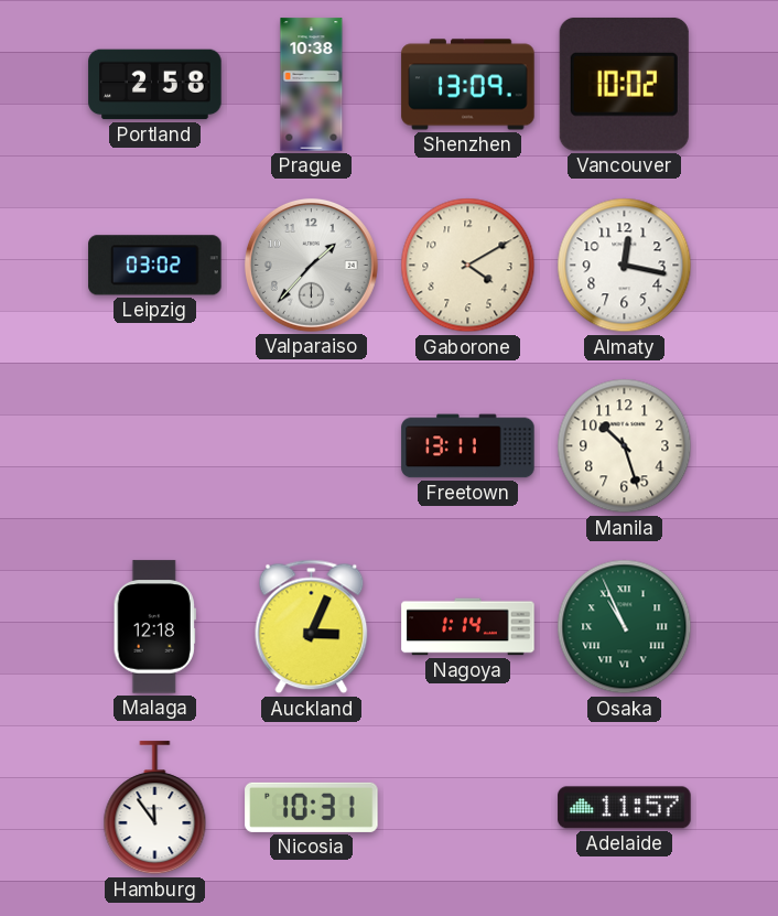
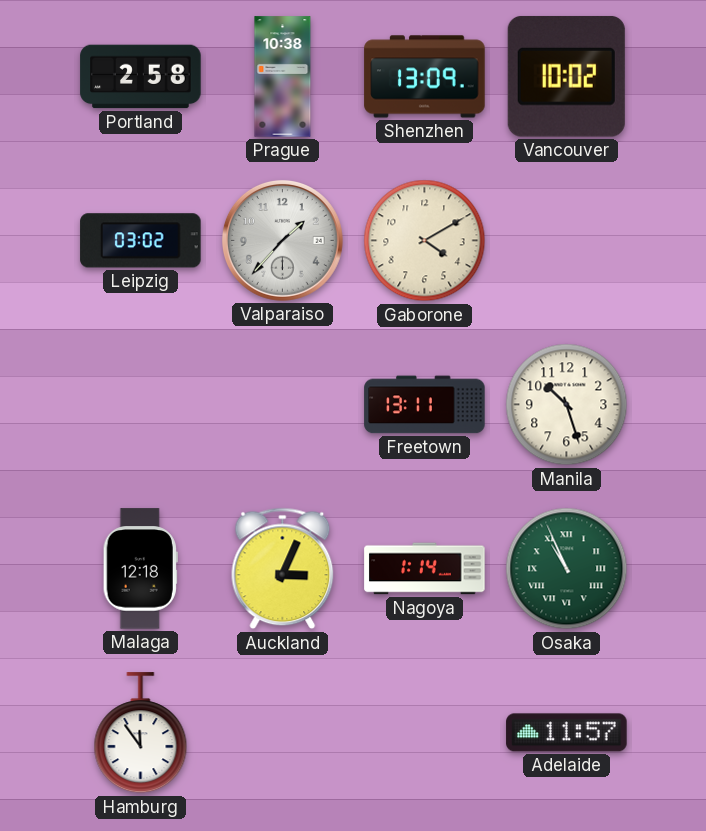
Almaty: 12:17 -> none (625, 266)
Nicosia: 10:31 -> none (312, 807)
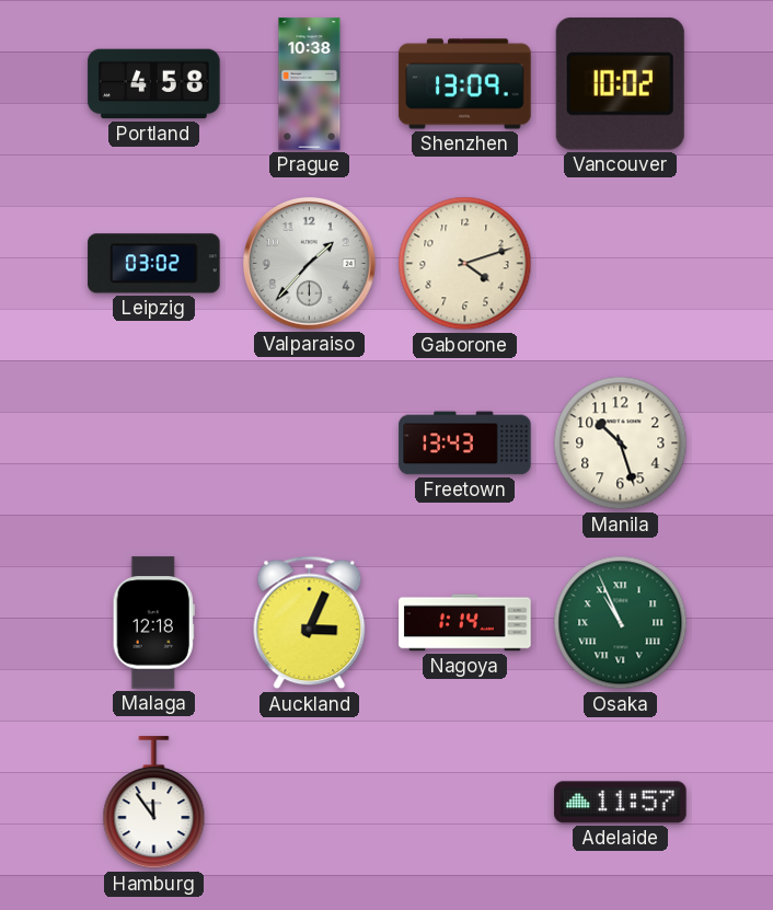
Portland: 2:58 -> 4:58 (154, 84)
Gaborone: 4:10 -> 4:12 (465, 264)
Freetown: 13:11 -> 13:43 (465, 444)
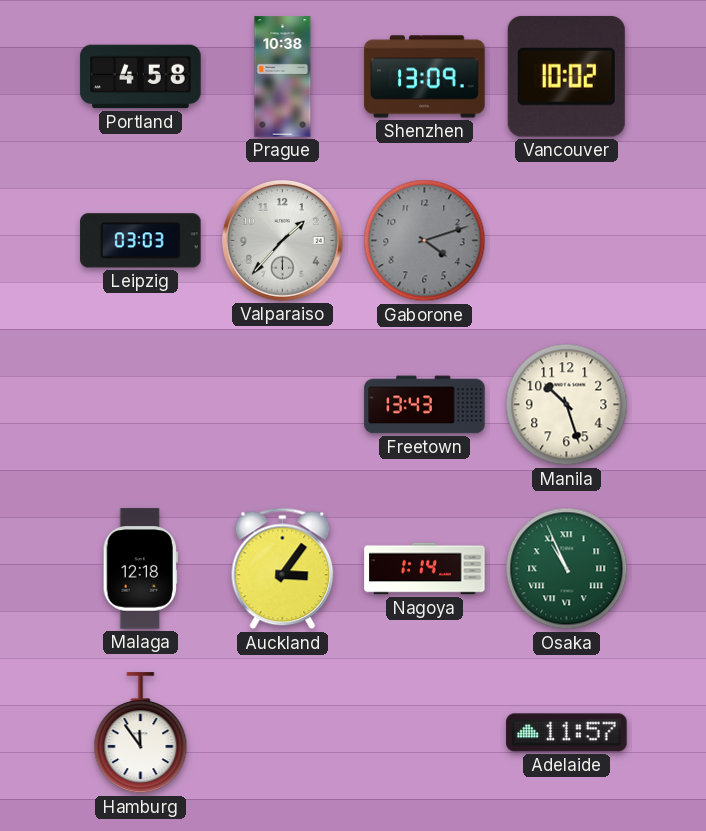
Leipzig: 03:02 -> 03:03 (141, 241)
Gaborone dial: cream -> grey (425, 241)
Auckland: 3:04 -> 3:06 (283, 569)
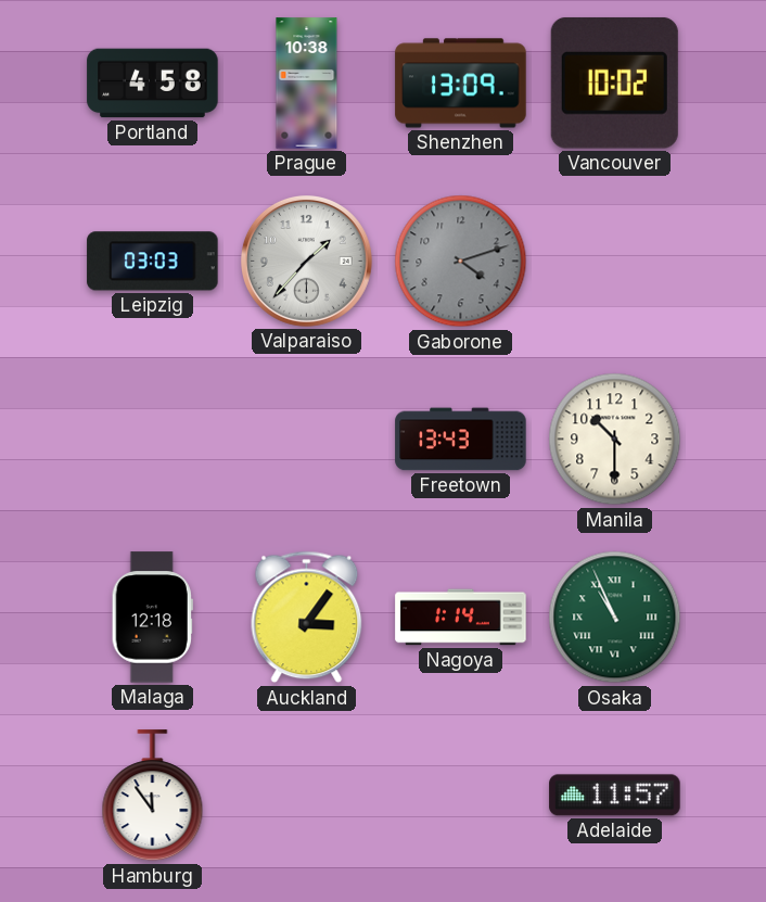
Manila: 10:27 -> 10:30 (615, 440)
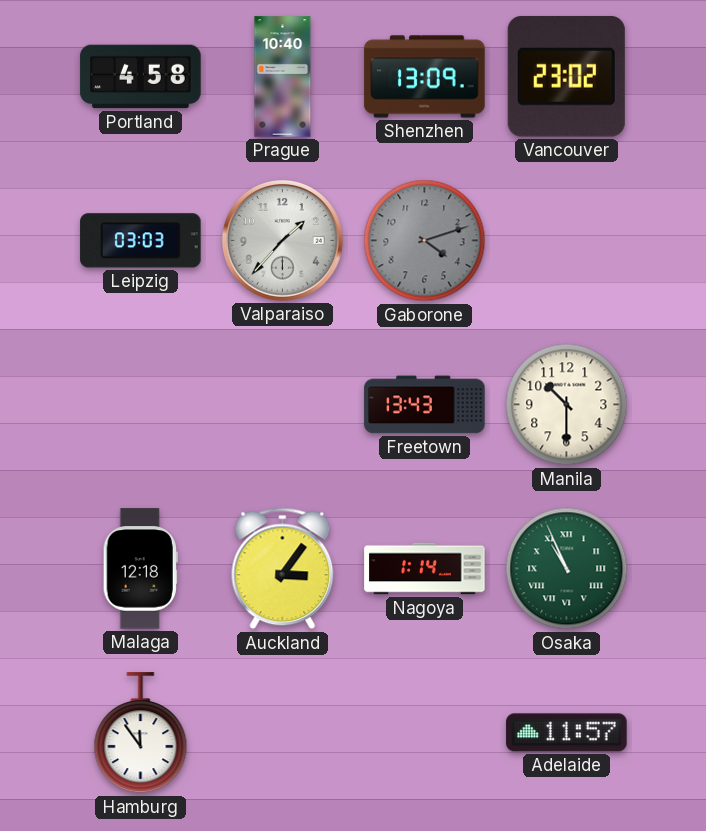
Prague: 10:38 -> 10:40 (283, 77)
Vancouver: 10:02 -> 23:02 (566, 76)
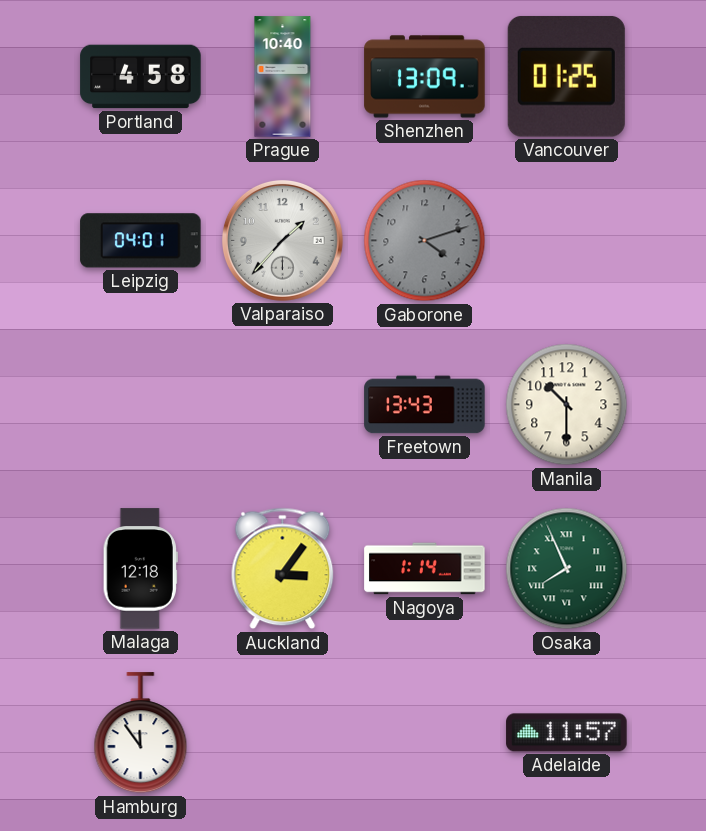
Vancouver: 23:02 -> 01:25 (566, 76)
Leipzig: 03:03 -> 04:01 (141, 241)
Osaka: 10:56 -> 7:56 (567, 569)
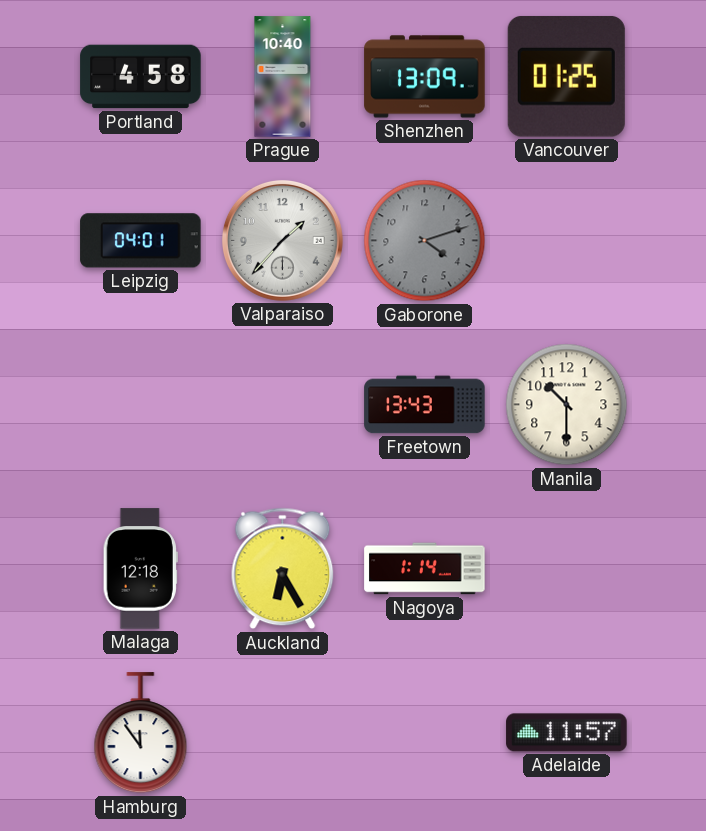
Auckland: 3:06 -> 6:25 (283, 569)
Osaka: 7:56 -> none (567, 569)
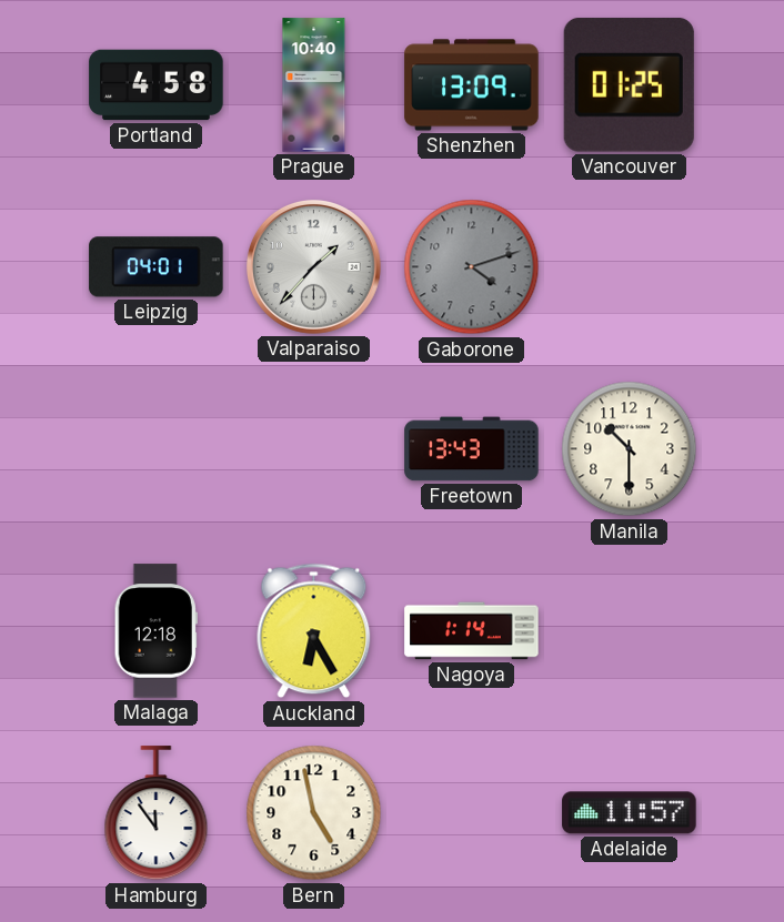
Bern: none -> 4:58 (314, 813)
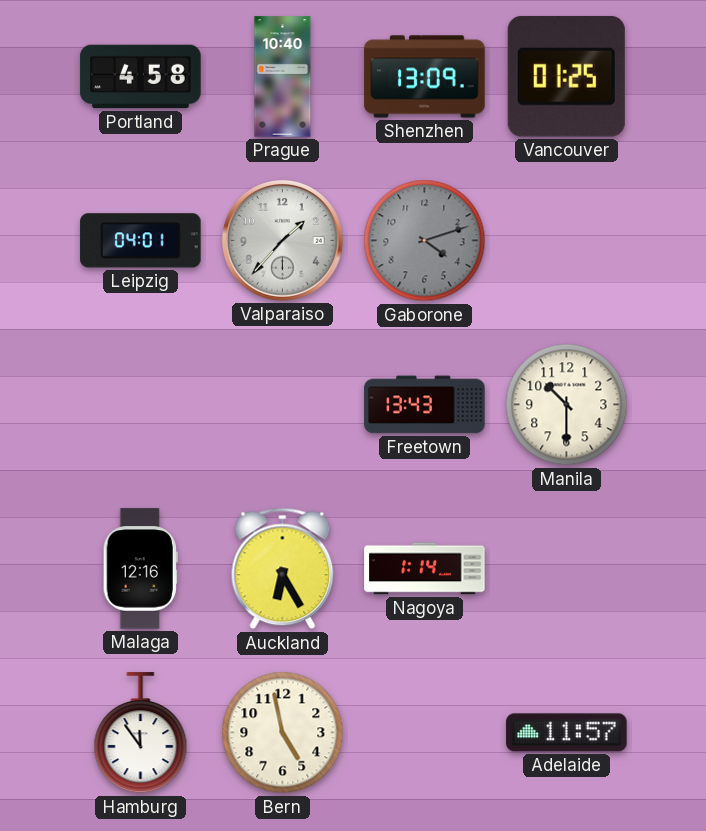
Malaga: 12:18 -> 12:16 (140, 569)
